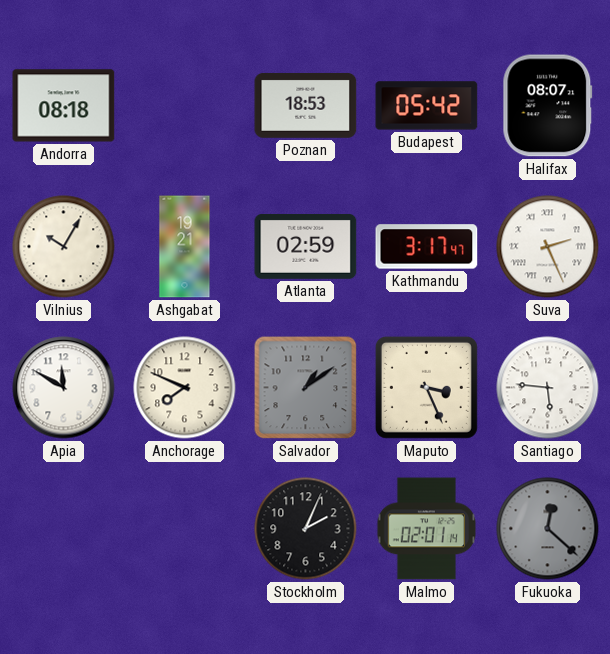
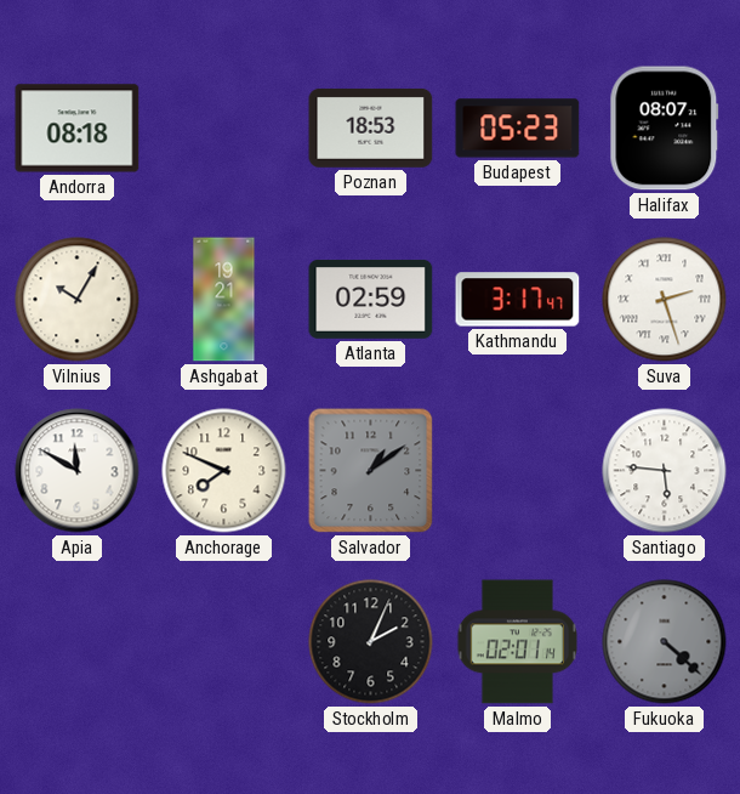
Budapest: 05:42 -> 05:23 (518, 129)
Suva: 2:26 -> 2:27 (665, 300)
Maputo: 3:26 -> none (426, 387)
Fukuoka: 12:22 -> 4:22 (665, 642)
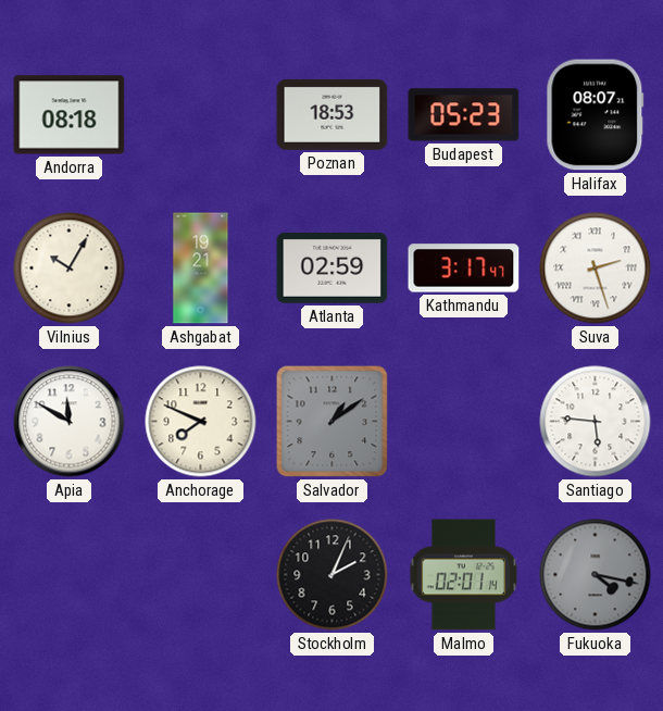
Fukuoka: 4:22 -> 4:17 (596, 575)
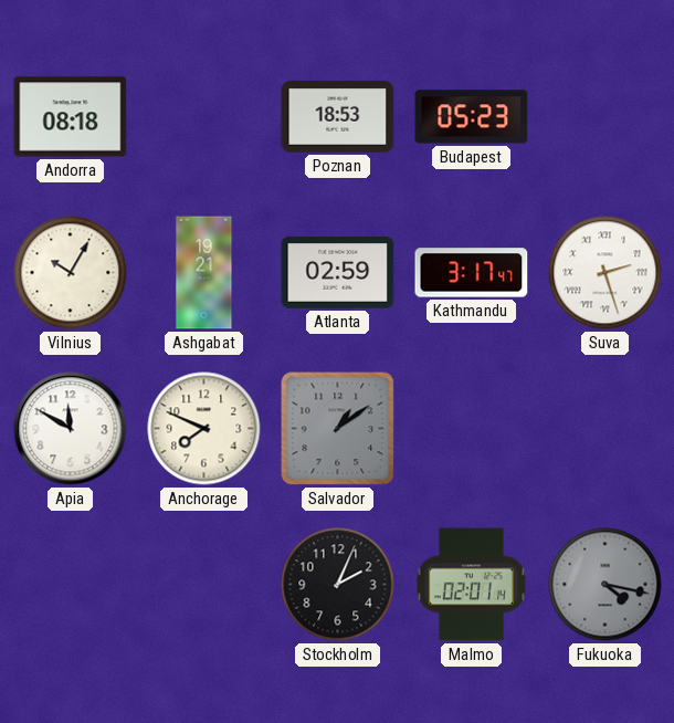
Halifax: 08:07 -> none (596, 115)
Santiago: 5:46 -> none (596, 422)
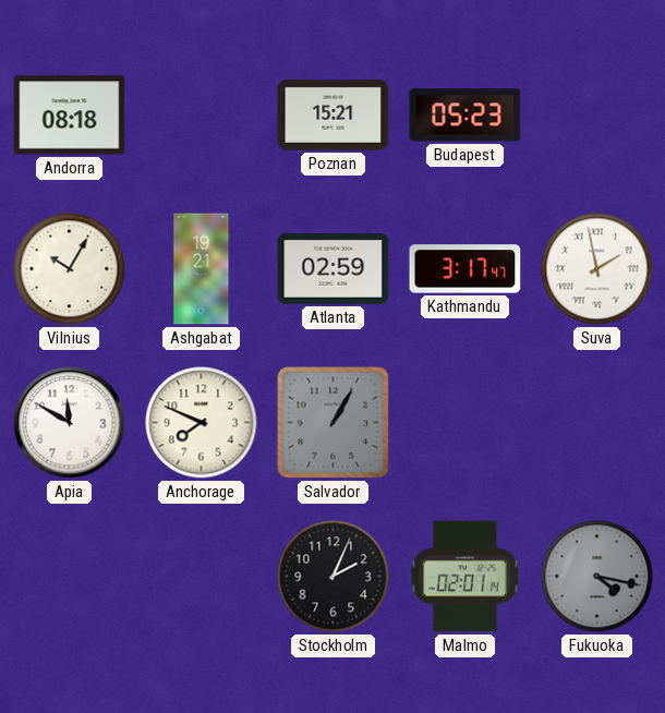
Poznan: 18:53 -> 15:21 (334, 116)
Suva: 2:27 -> 1:58 (597, 269)
Salvador: 1:09 -> 1:05 (334, 423)
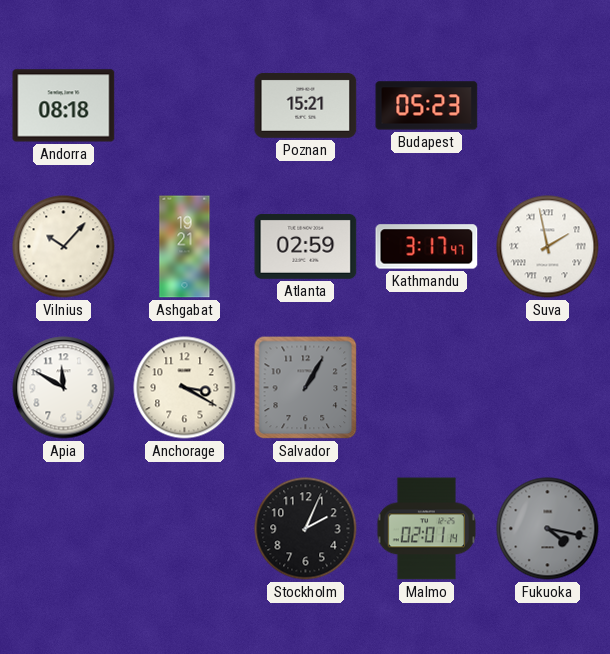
Vilnius: 10:05 -> 10:07 (64, 247)
Anchorage: 7:49 -> 3:20 (185, 388)
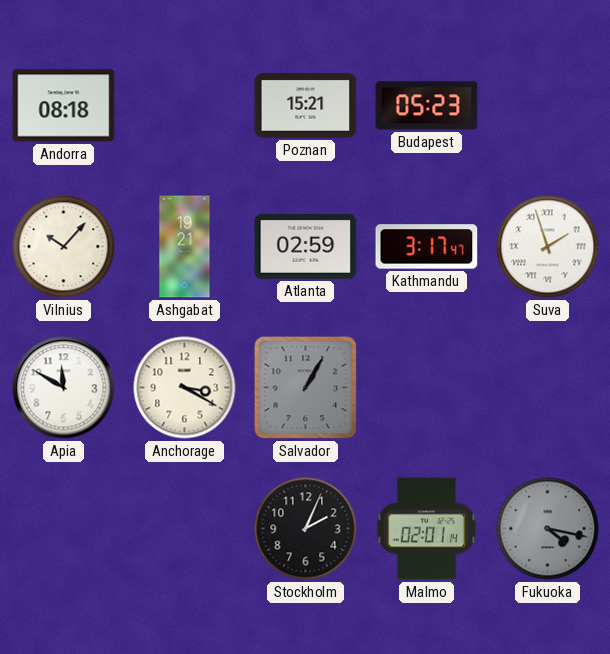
Suva: 1:58 -> 1:57 (548, 247)
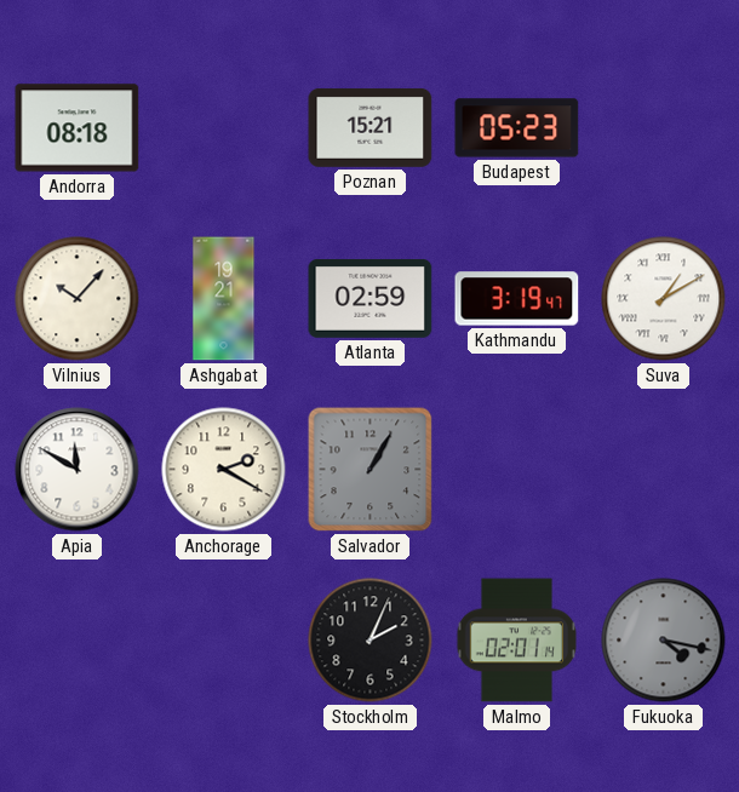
Kathmandu: 3:17 -> 3:19 (517, 299)
Suva: 1:57 -> 1:10 (664, 299)
Anchorage: 3:20 -> 2:20 (224, 470)
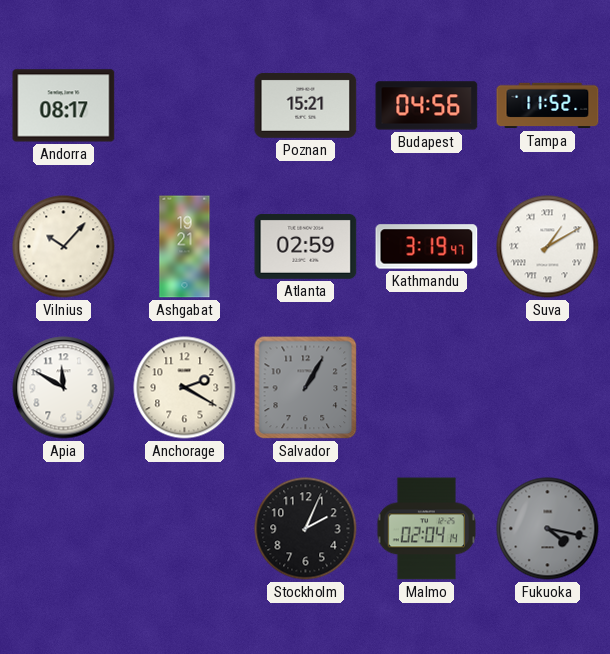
Andorra: 08:18 -> 08:17 (64, 106)
Budapest: 05:23 -> 04:56 (427, 106)
Tampa: none -> 11:52 (548, 106)
Malmo: 02:01 -> 02:04 (427, 529)
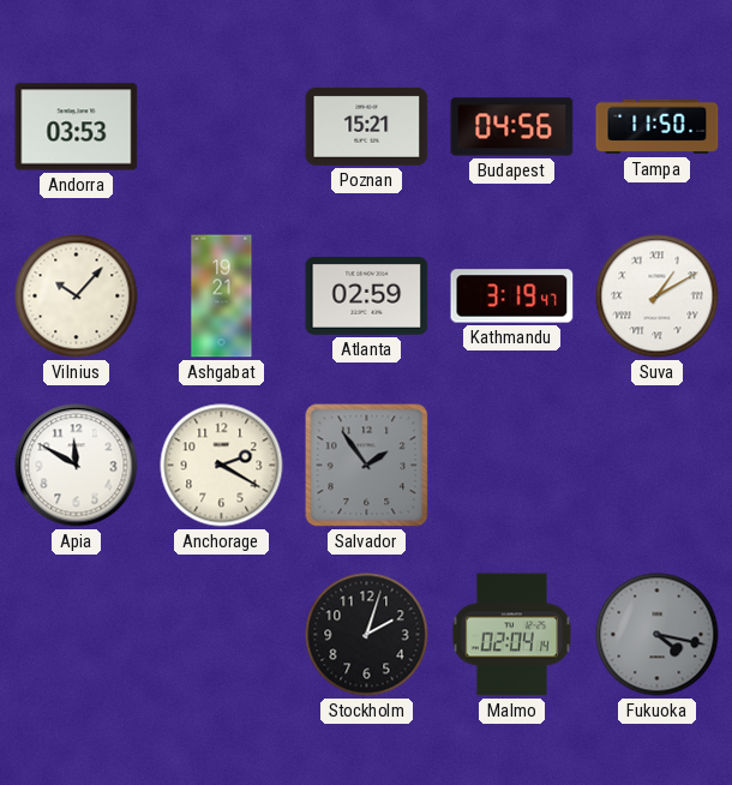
Andorra: 08:17 -> 03:53 (77, 127)
Tampa: 11:52 -> 11:50 (658, 127)
Salvador: 1:05 -> 1:54 (367, 466)
Stockholm: 2:04 -> 2:03 (367, 635)
